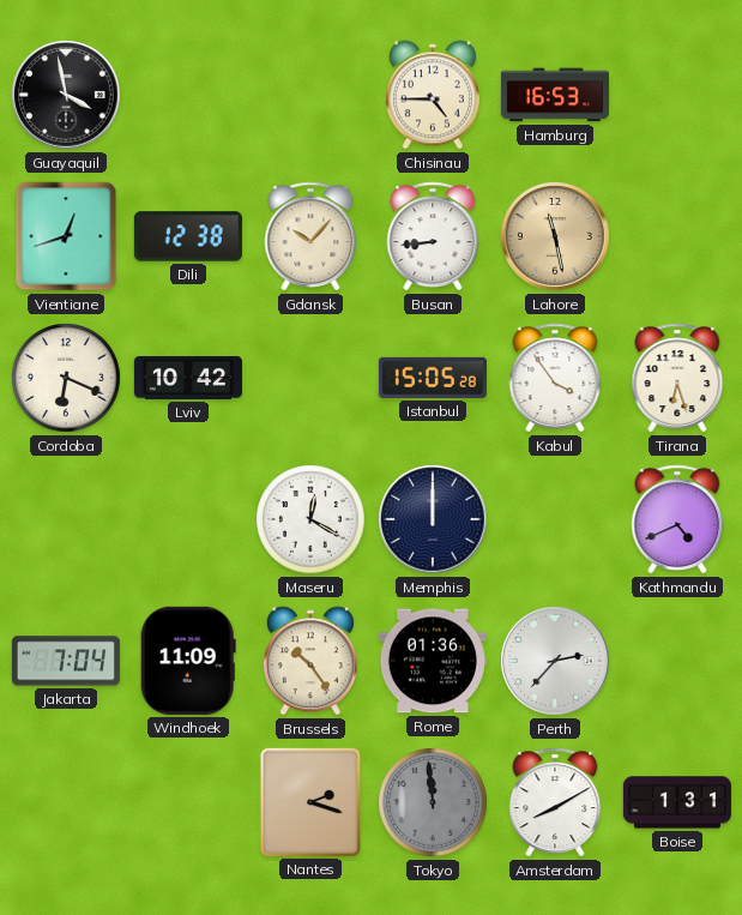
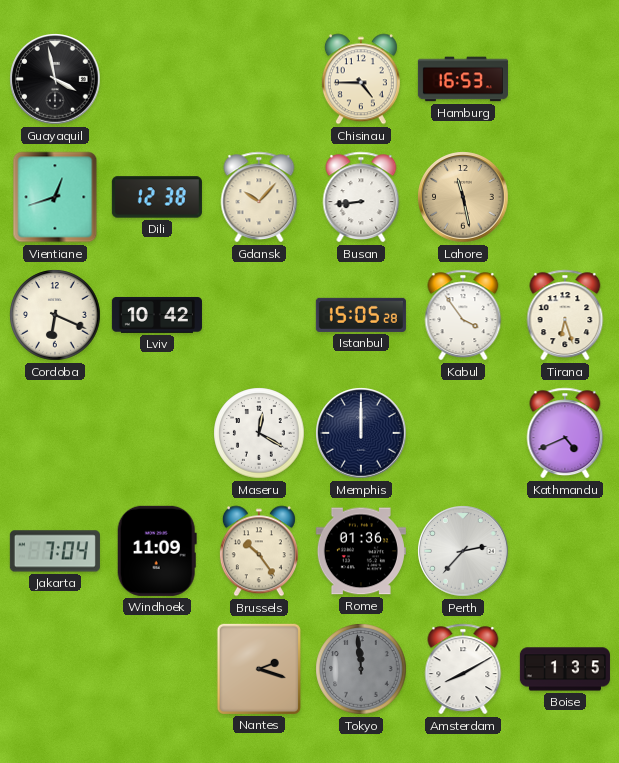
Boise: 1:31 -> 1:35 (565, 669)
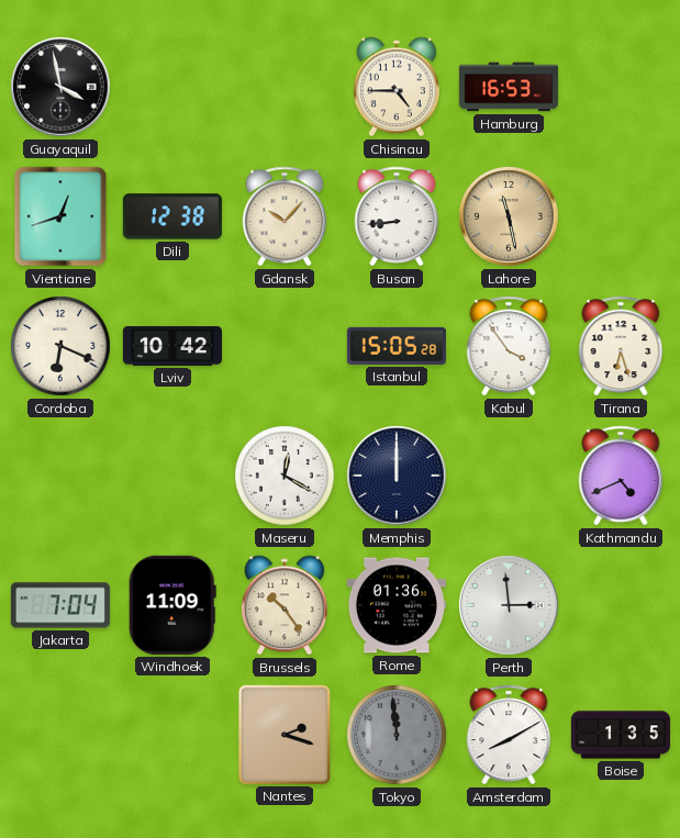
Perth: 2:37 -> 2:59 (509, 605)
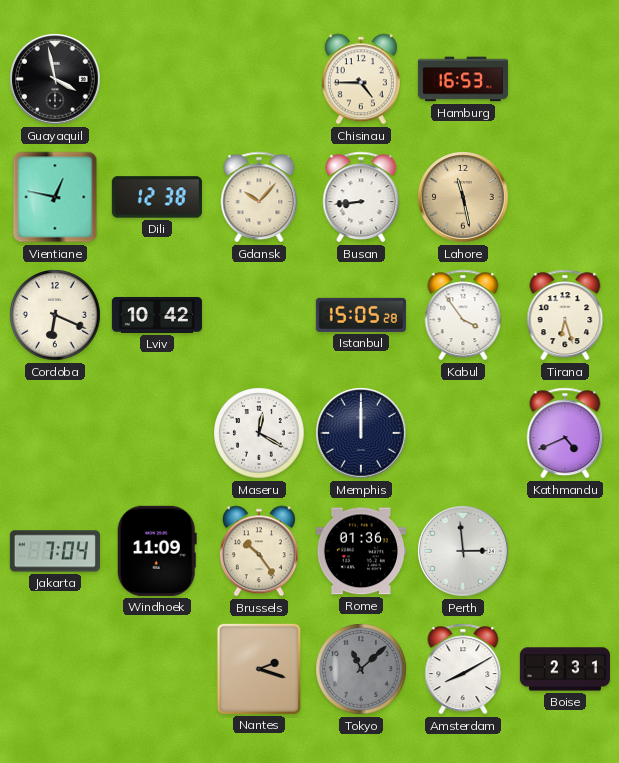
Vientiane: 12:42 -> 12:47 (55, 197)
Tokyo: 11:59 -> 11:08 (361, 669)
Boise: 1:35 -> 2:31 (565, 669)
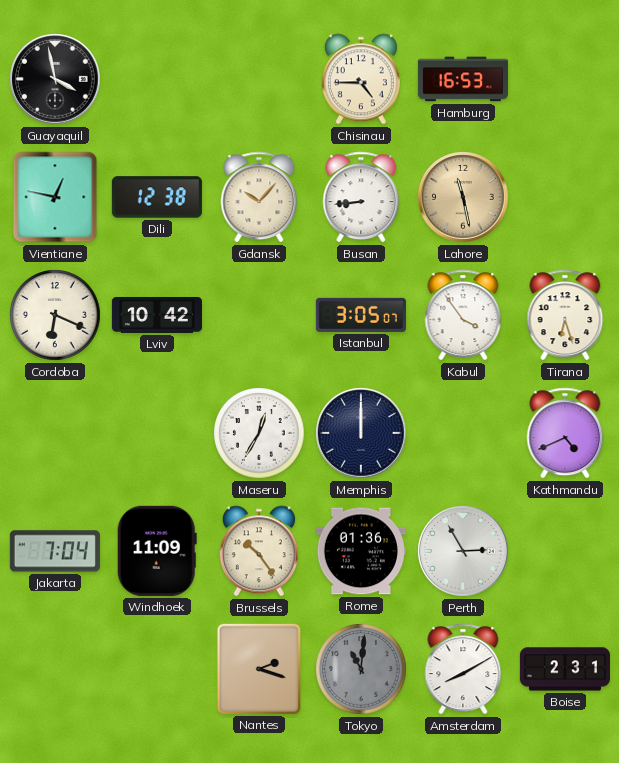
Istanbul: 15:05 -> 3:05 (361, 315)
Maseru: 12:20 -> 12:35 (259, 433)
Perth: 2:59 -> 2:55 (463, 551)
Tokyo: 11:08 -> 11:01 (361, 669)
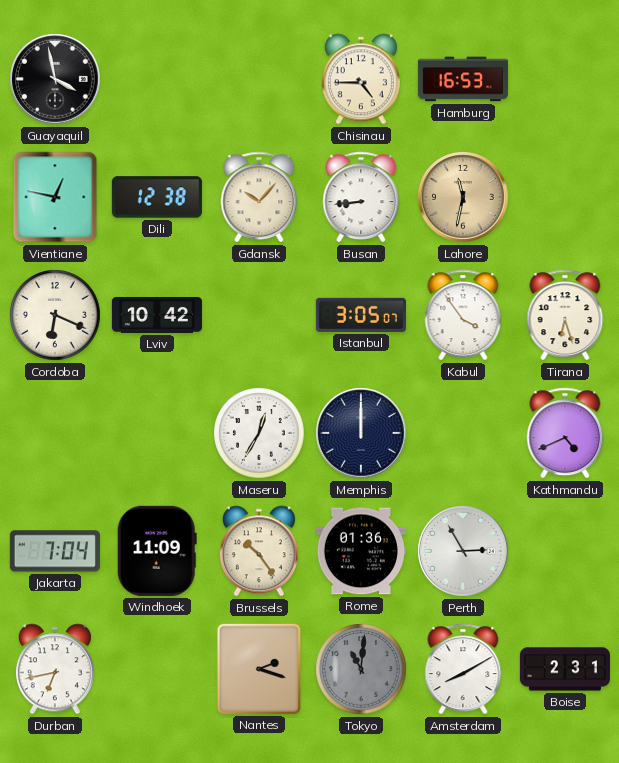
Lahore: 11:28 -> 11:32 (463, 197)
Durban: none -> 6:43 (55, 669)
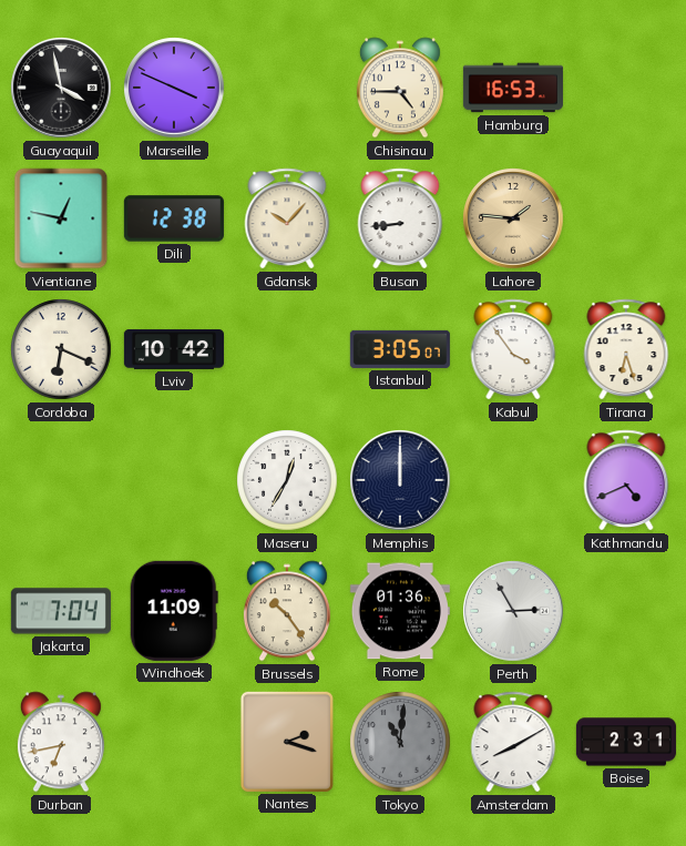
Marseille: none -> 3:49 (174, 88)
Lahore: 11:32 -> 1:46 (513, 218)
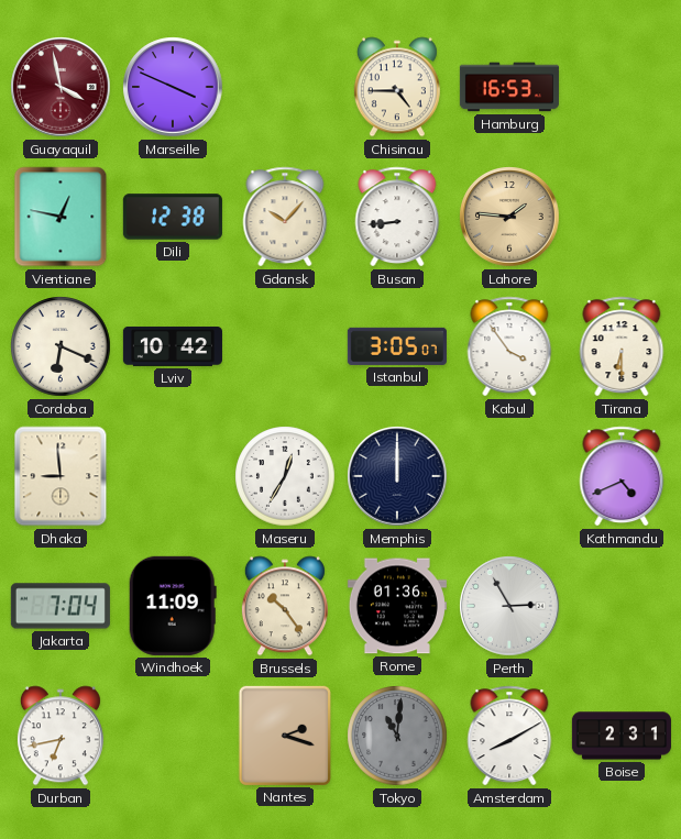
Guayaquil dial: black -> burgundy (61, 87)
Tirana: 6:27 -> 6:30 (622, 346)
Dhaka: none -> 8:59 (61, 476)
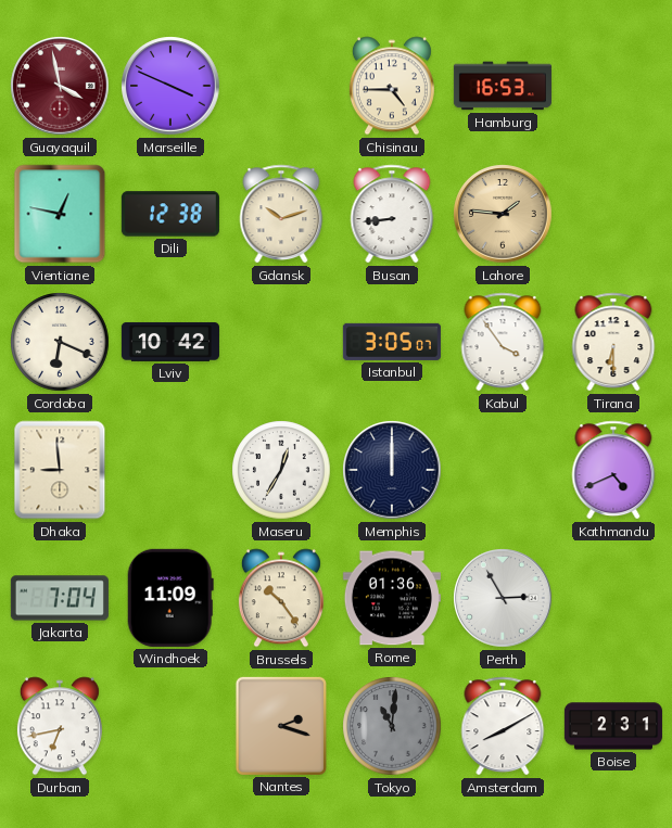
Gdansk: 10:07 -> 10:12 (281, 214)
